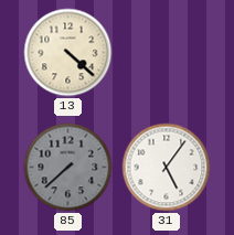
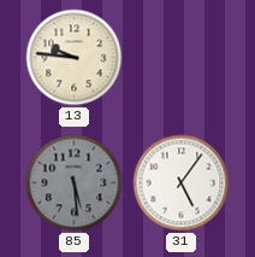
13: 4:22 -> 9:46 (75, 58)
85: 7:38 -> 5:29 (75, 183)
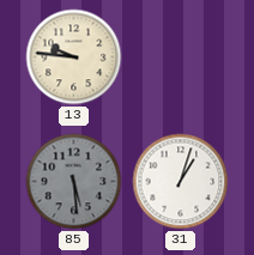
31: 5:06 -> 1:03 (181, 182)
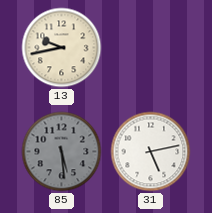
13: 9:46 -> 9:43 (62, 48)
31: 1:03 -> 5:13 (151, 152)
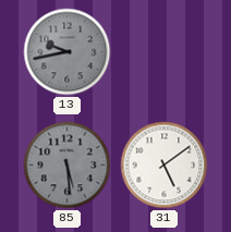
13 dial: cream -> grey (68, 52)
31: 5:13 -> 5:09 (165, 166)
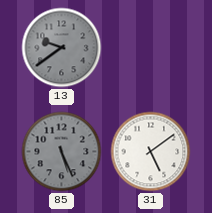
13: 9:43 -> 9:39 (62, 48)
85: 5:29 -> 5:26 (62, 152)
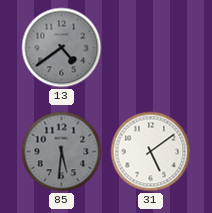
13: 9:39 -> 4:39 (62, 48)
85: 5:26 -> 5:31 (62, 152)
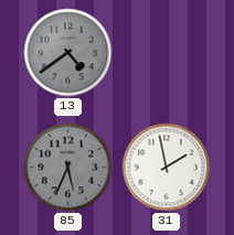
85: 5:31 -> 5:34 (68, 168)
31: 5:09 -> 1:58 (167, 168)
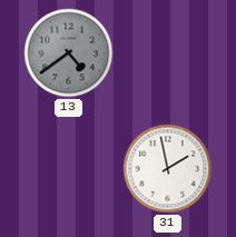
85: 5:34 -> none (68, 168)
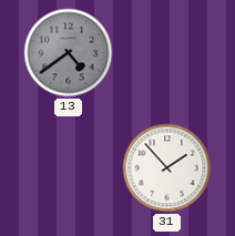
31: 1:58 -> 1:53 (167, 168)
